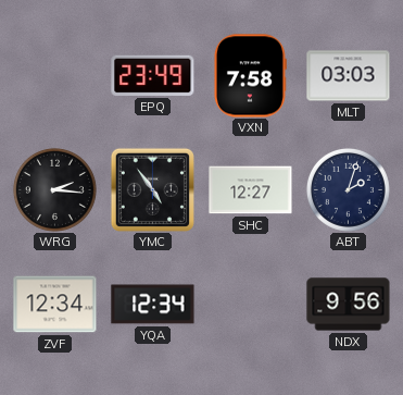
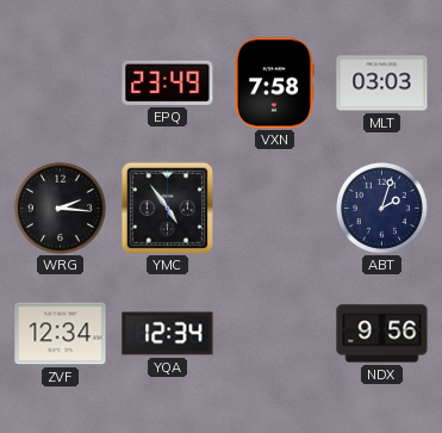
SHC: 12:27 -> none (251, 190)
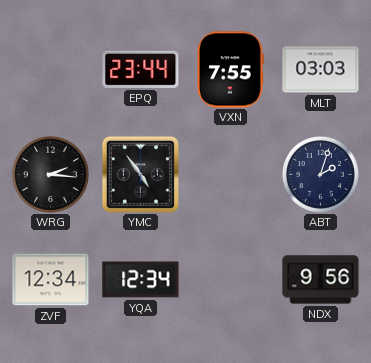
EPQ: 23:49 -> 23:44 (141, 69)
VXN: 7:58 -> 7:55 (230, 70)
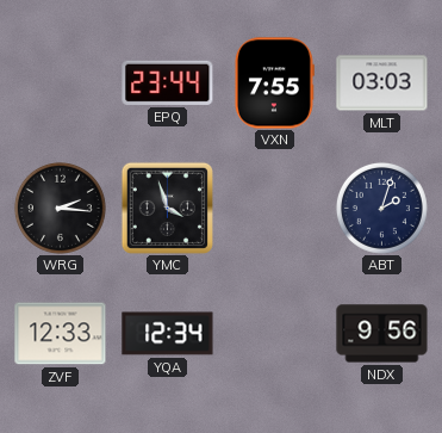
YMC: 4:54 -> 3:57 (167, 208)
ZVF: 12:34 -> 12:33 (61, 334)
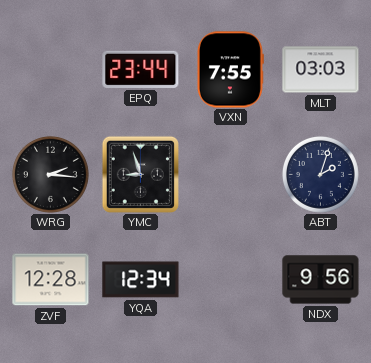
YMC: 3:57 -> 8:57 (140, 174)
ZVF: 12:33 -> 12:28 (51, 280)
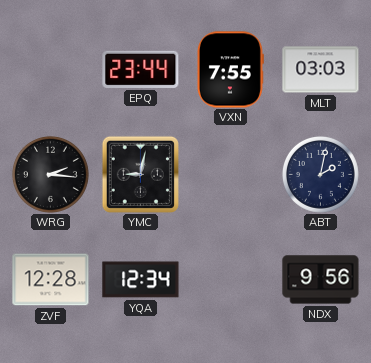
YMC: 8:57 -> 9:02 (140, 174)
ABT: 2:03 -> 2:02 (320, 174)
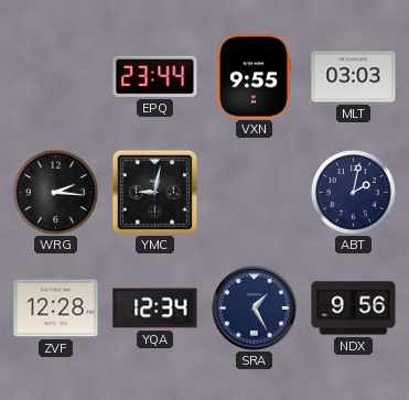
VXN: 7:55 -> 9:55 (254, 77)
SRA: none -> 1:25 (255, 309)
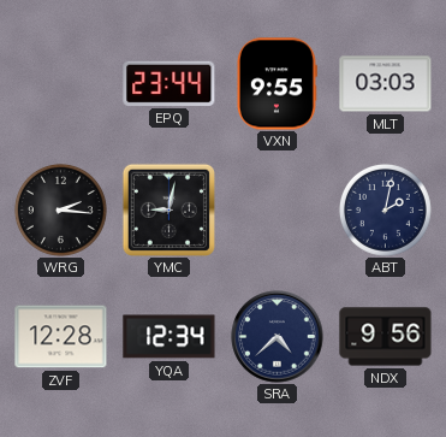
SRA: 1:25 -> 4:38 (278, 337)
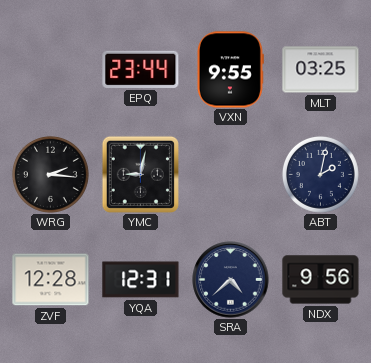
MLT: 03:03 -> 03:25 (321, 70)
YQA: 12:34 -> 12:31 (141, 280)
